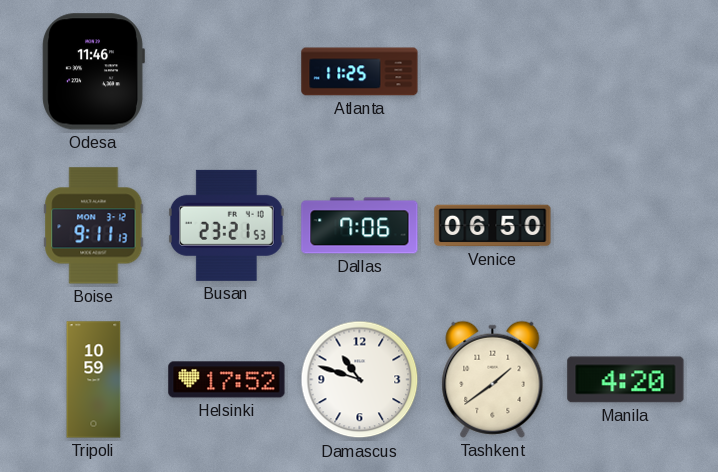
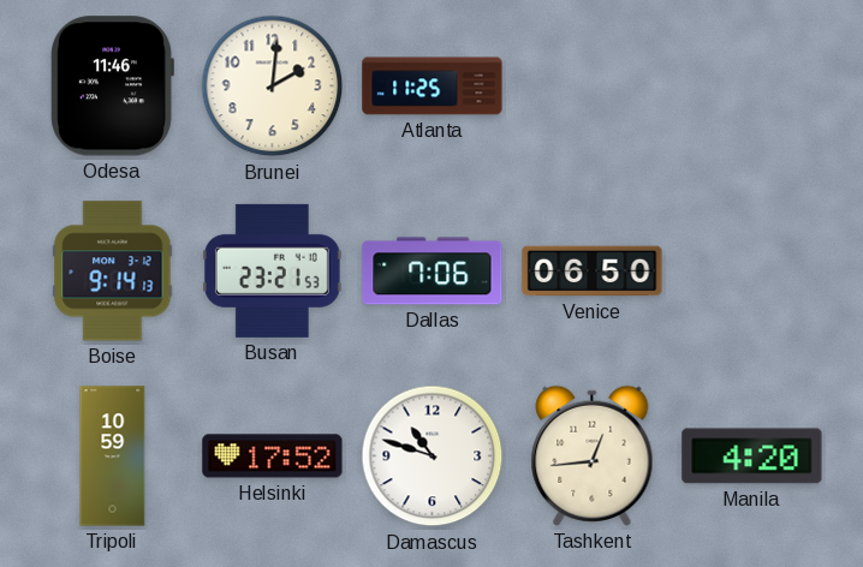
Brunei: none -> 2:01 (273, 86)
Boise: 9:11 -> 9:14 (113, 271)
Tashkent: 1:39 -> 12:44 (593, 455)
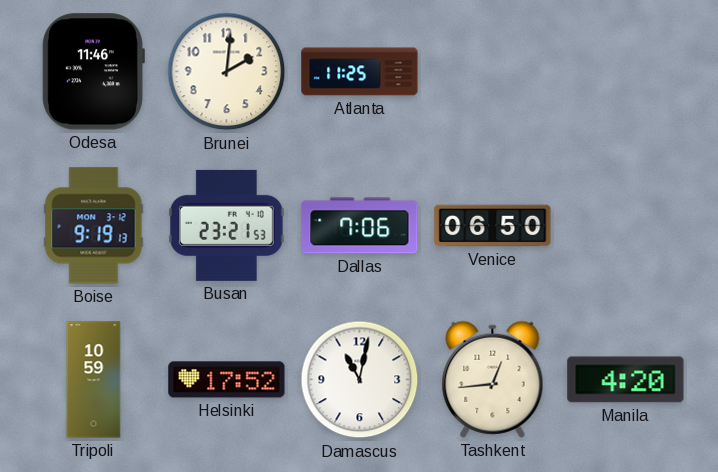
Boise: 9:14 -> 9:19 (94, 226)
Damascus: 10:48 -> 11:02 (360, 380)
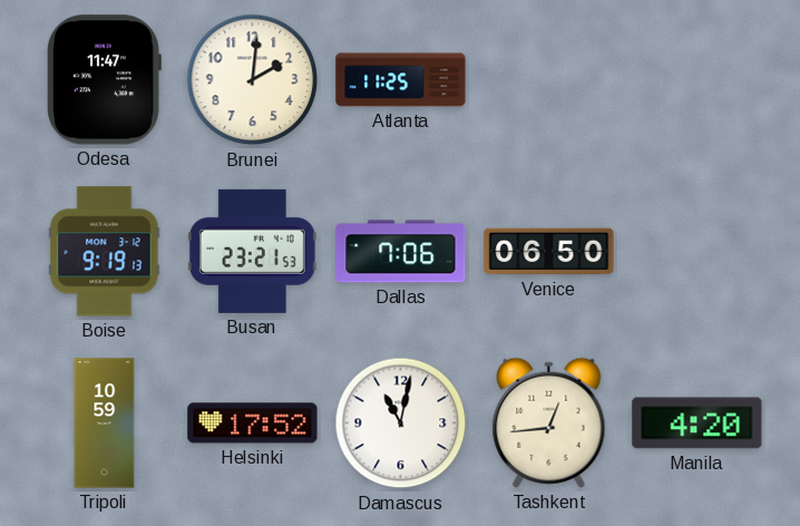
Odesa: 11:46 -> 11:47 (104, 80)
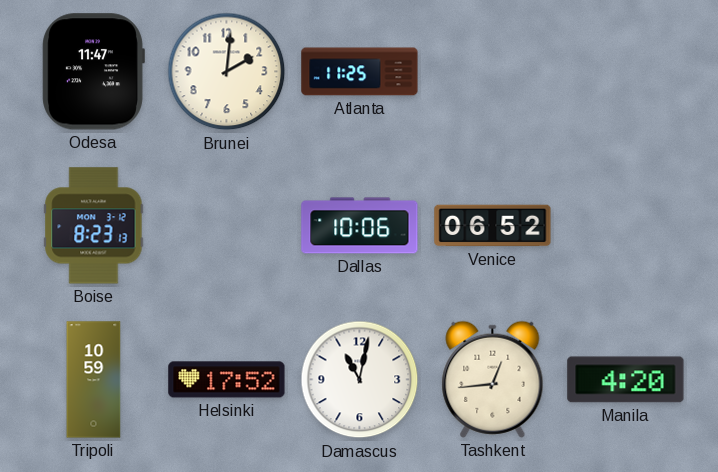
Boise: 9:19 -> 8:23 (94, 226)
Busan: 23:21 -> none (252, 251)
Dallas: 7:06 -> 10:06 (360, 226)
Venice: 06:50 -> 06:52 (493, 226)
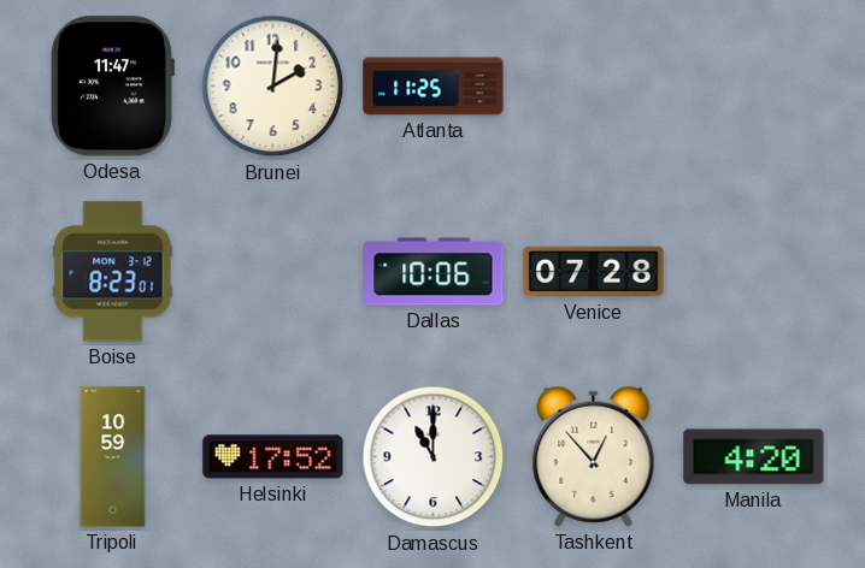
Boise: 8:23:13 -> 8:23:01 (113, 272)
Venice: 06:52 -> 07:28 (594, 272)
Damascus: 11:02 -> 11:00 (434, 457)
Tashkent: 12:44 -> 12:53 (594, 456)
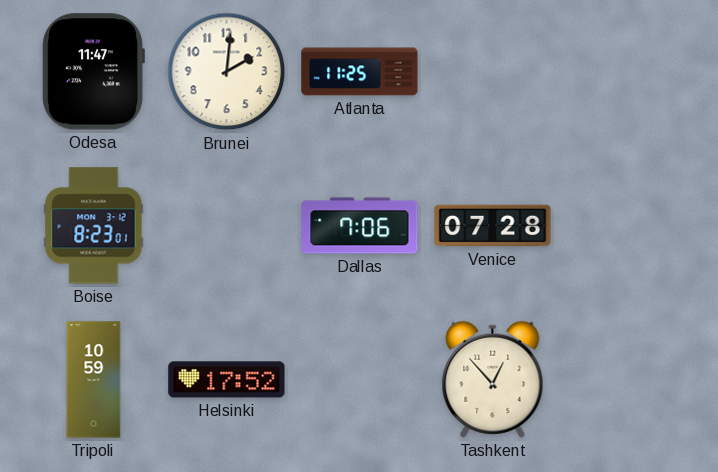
Dallas: 10:06 -> 7:06 (360, 226)
Damascus: 11:00 -> none (434, 457)
Manila: 4:20 -> none (754, 457)
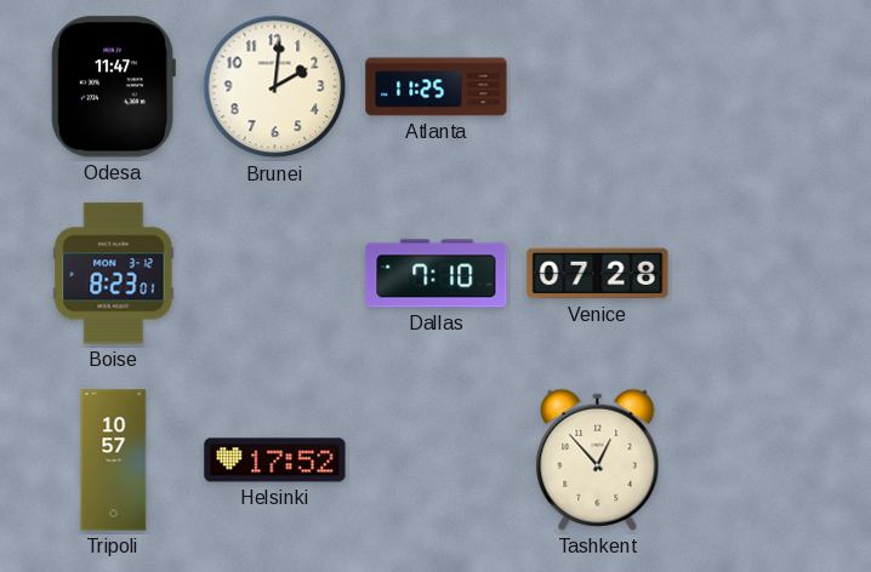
Dallas: 7:06 -> 7:10 (437, 274)
Tripoli: 10:59 -> 10:57 (114, 461)
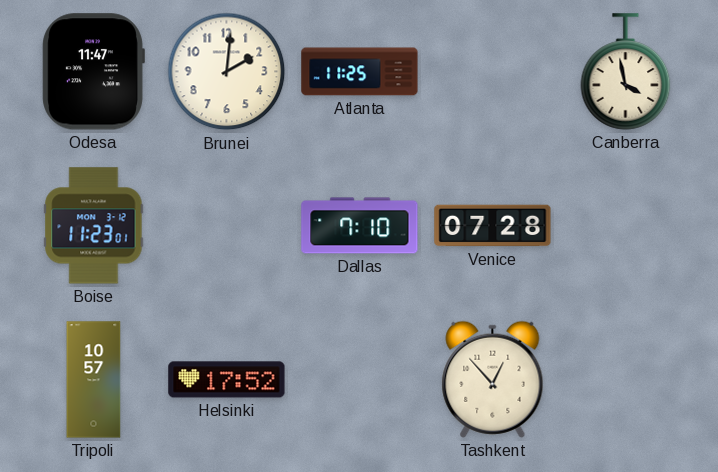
Canberra: none -> 3:58 (626, 72)
Boise: 8:23 -> 11:23 (94, 226)
